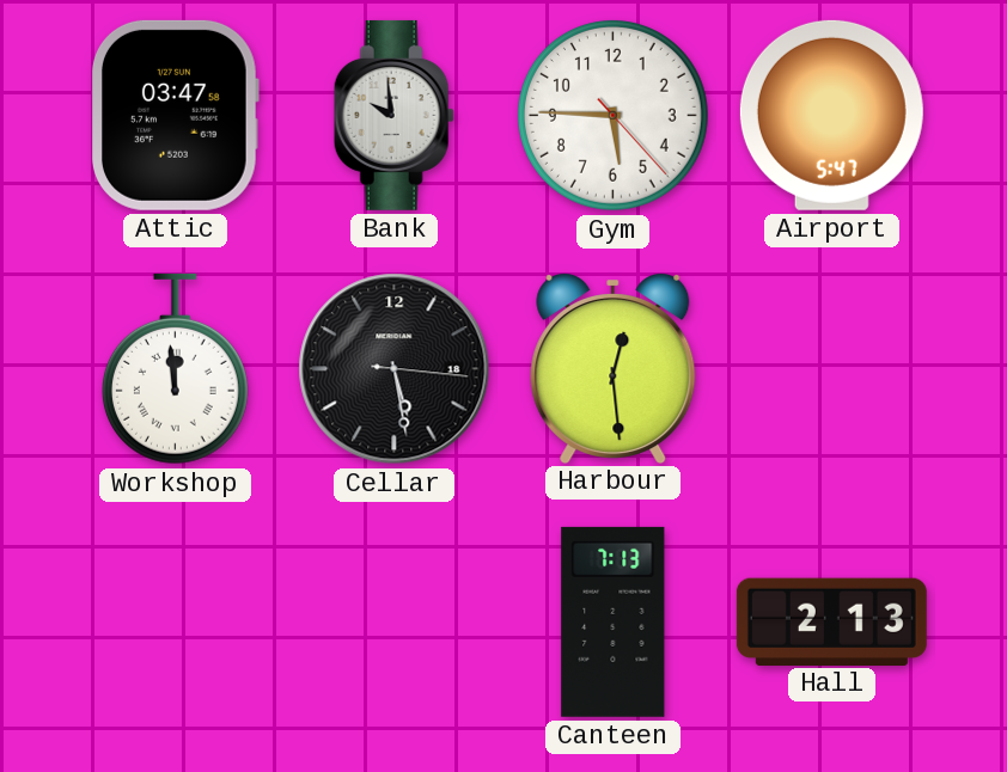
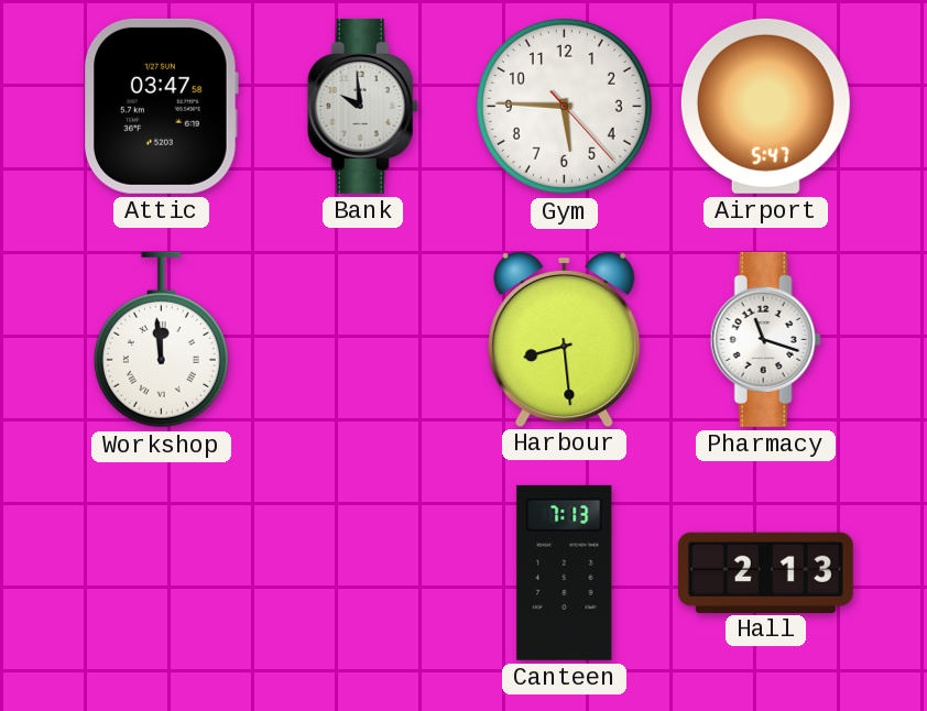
Cellar: 5:28 -> none (395, 369)
Harbour: 12:29 -> 8:29 (565, 339)
Pharmacy: none -> 11:18 (765, 339)
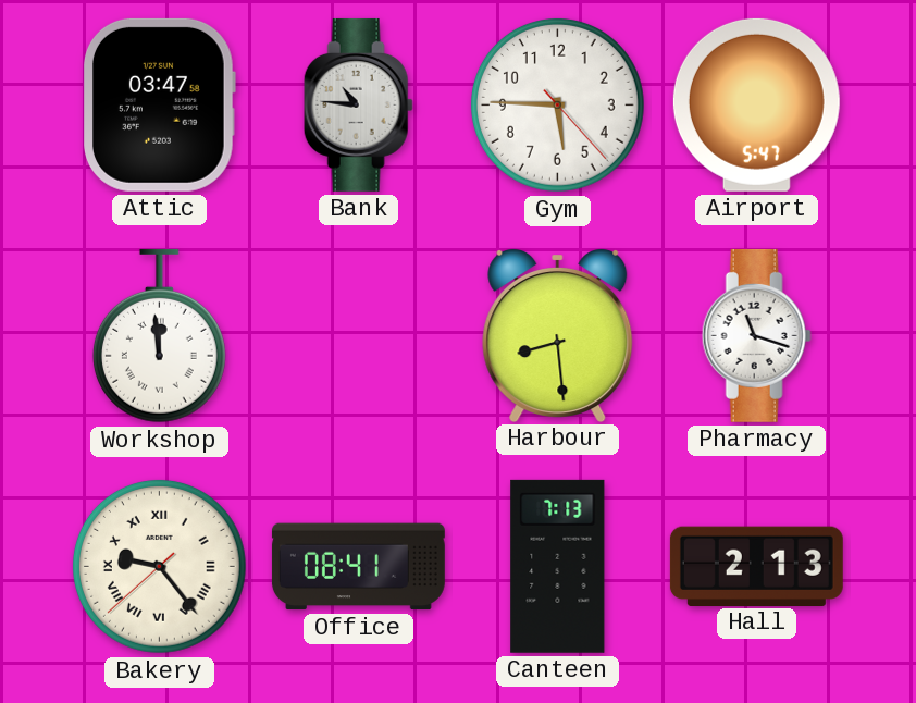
Bank: 9:59 -> 10:46 (358, 104)
Bakery: none -> 9:23 (159, 566)
Office: none -> 08:41 (358, 567)
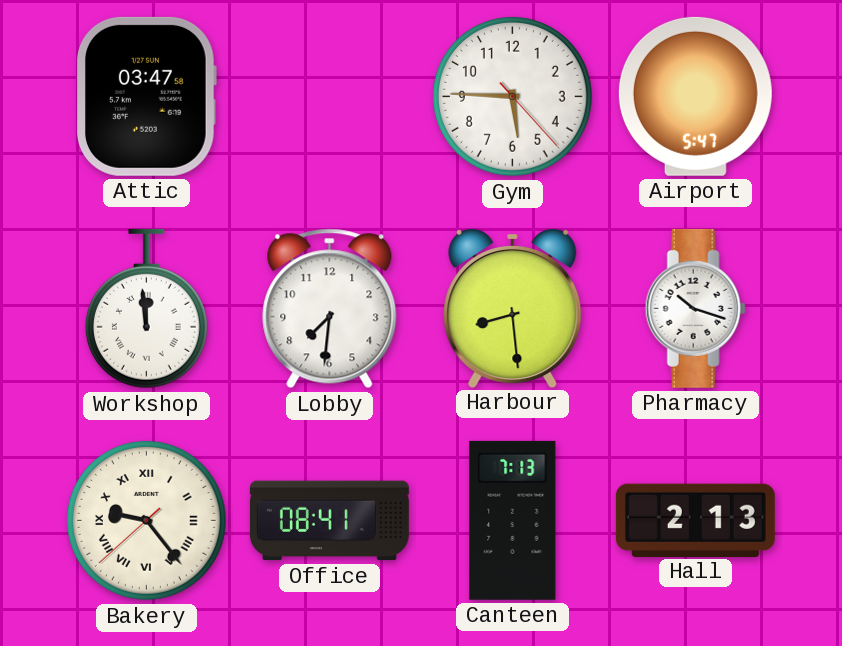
Bank: 10:46 -> none (358, 104)
Lobby: none -> 7:31 (330, 309)
Pharmacy: 11:18 -> 10:18 (695, 308)
